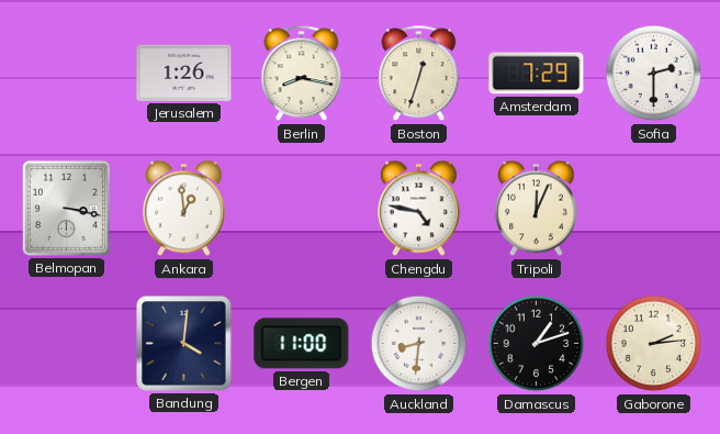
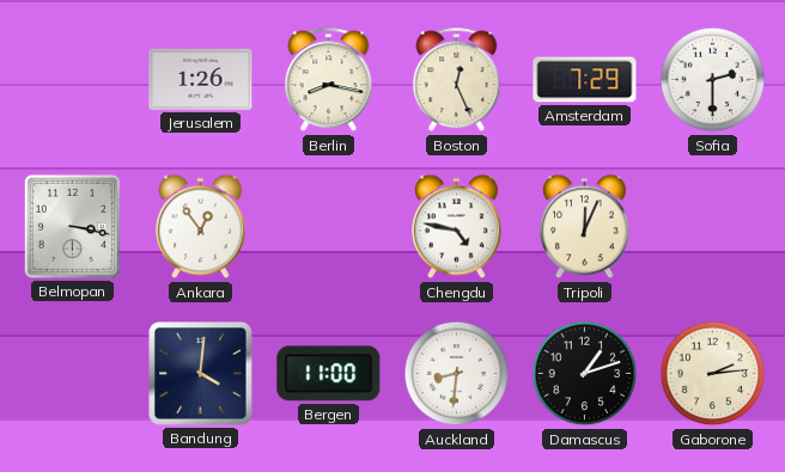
Boston: 12:33 -> 12:26 (457, 80)
Ankara: 12:59 -> 12:54 (201, 227)
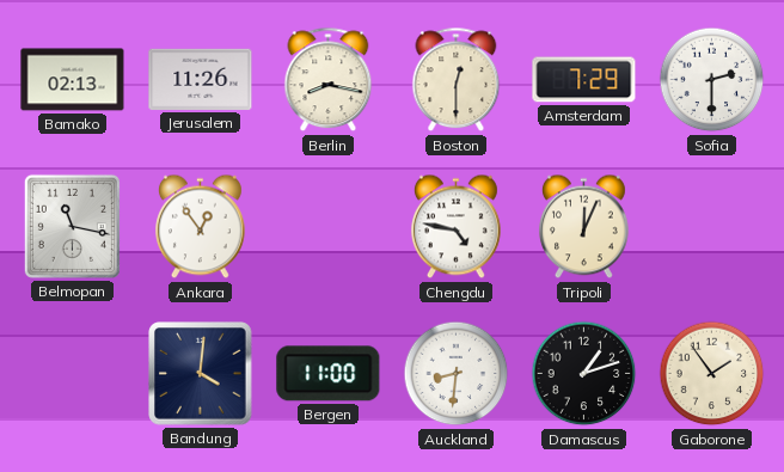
Bamako: none -> 02:13 (73, 80)
Jerusalem: 1:26 -> 11:26 (201, 79)
Boston: 12:26 -> 12:30 (457, 80)
Belmopan: 3:17 -> 11:17 (72, 226)
Gaborone: 2:14 -> 1:54 (712, 374)
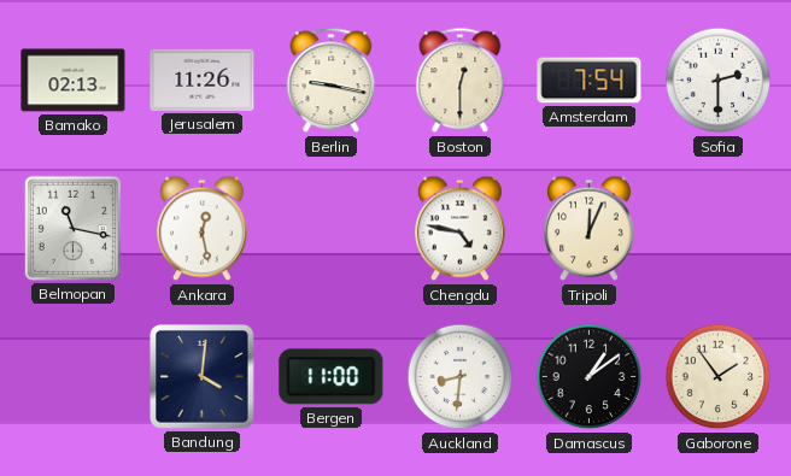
Berlin: 8:17 -> 9:17 (332, 81)
Amsterdam: 7:29 -> 7:54 (590, 81)
Ankara: 12:54 -> 12:28 (203, 229)
Damascus: 1:12 -> 1:09 (590, 377)
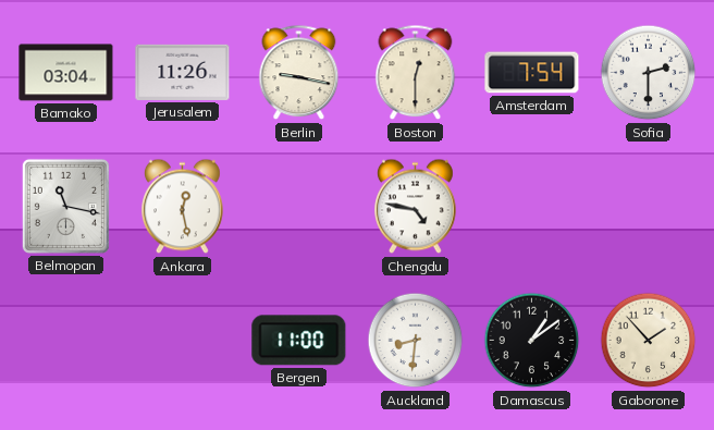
Bamako: 02:13 -> 03:04 (66, 73)
Tripoli: 12:04 -> none (590, 229)
Bandung: 4:01 -> none (203, 377)
Gaborone: 1:54 -> 1:53 (649, 341)
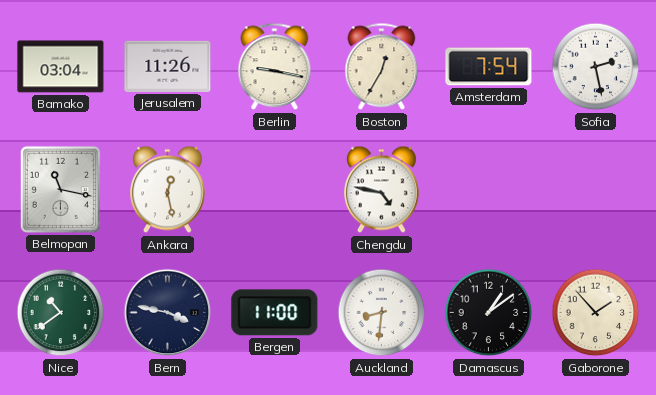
Boston: 12:30 -> 12:35 (382, 67)
Sofia: 2:30 -> 2:28 (596, 67)
Nice: none -> 10:39 (61, 313)
Bern: none -> 3:47 (168, 313)
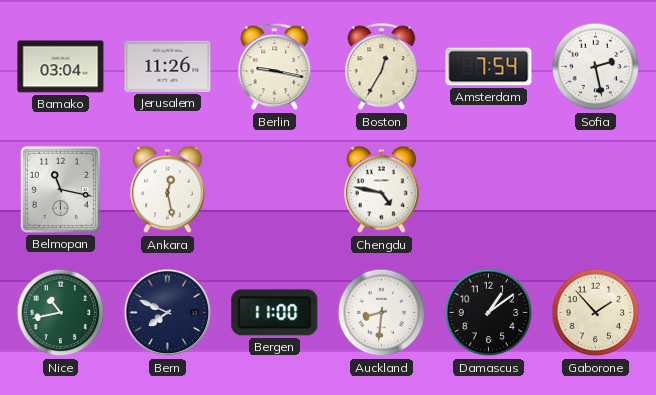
Nice: 10:39 -> 10:43 (61, 313)
Bern: 3:47 -> 7:49 (168, 313)
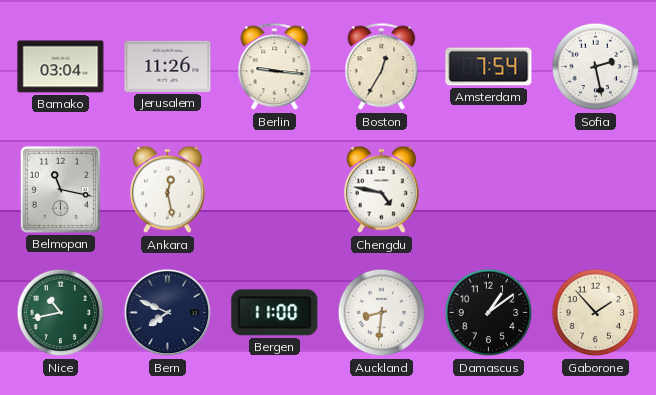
Berlin: 9:17 -> 9:16 (275, 67)
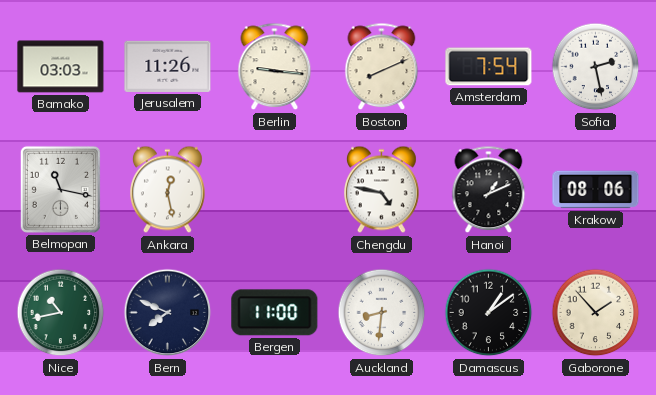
Bamako: 03:04 -> 03:03 (61, 67)
Boston: 12:35 -> 8:11 (382, 67)
Hanoi: none -> 1:11 (489, 190)
Krakow: none -> 08:06 (596, 190)
